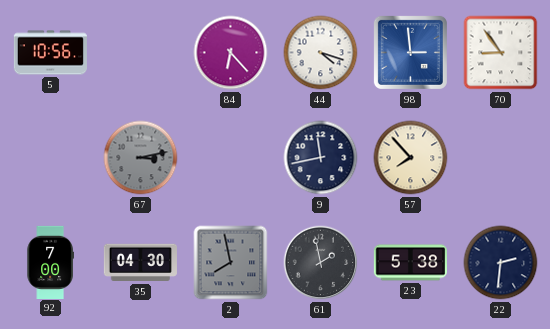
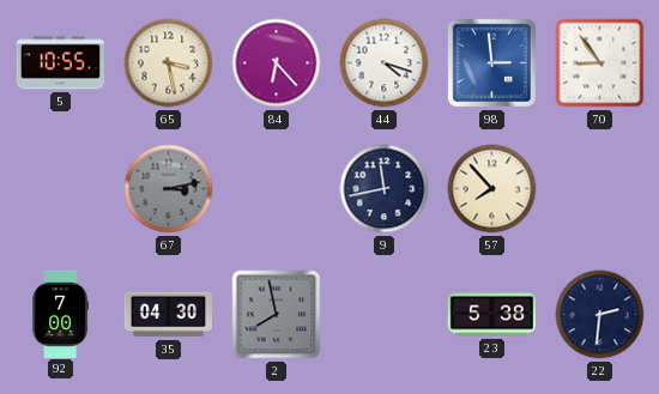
5: 10:56 -> 10:55 (60, 63)
65: none -> 3:28 (169, 63)
61: 1:58 -> none (321, 263)
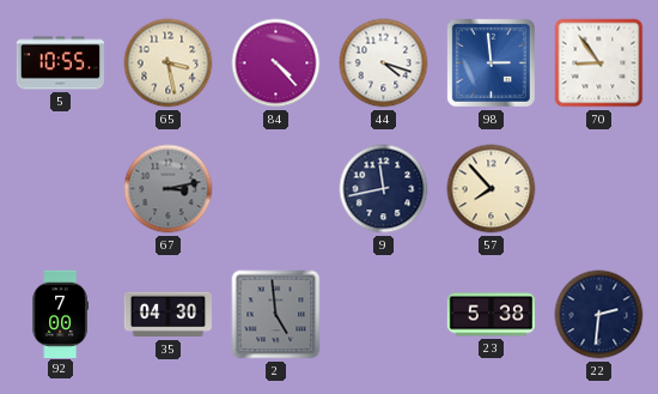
84: 6:23 -> 4:23 (276, 63)
2: 7:58 -> 4:59 (276, 315)
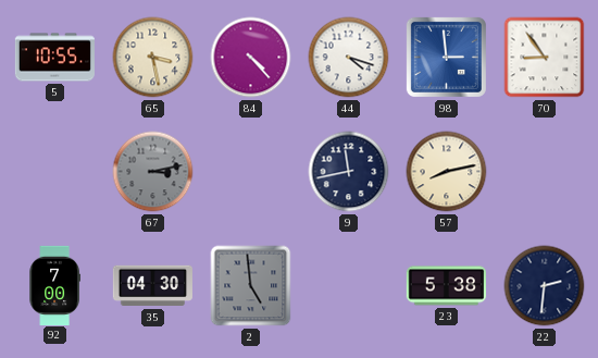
57: 7:53 -> 8:13 (447, 172)
